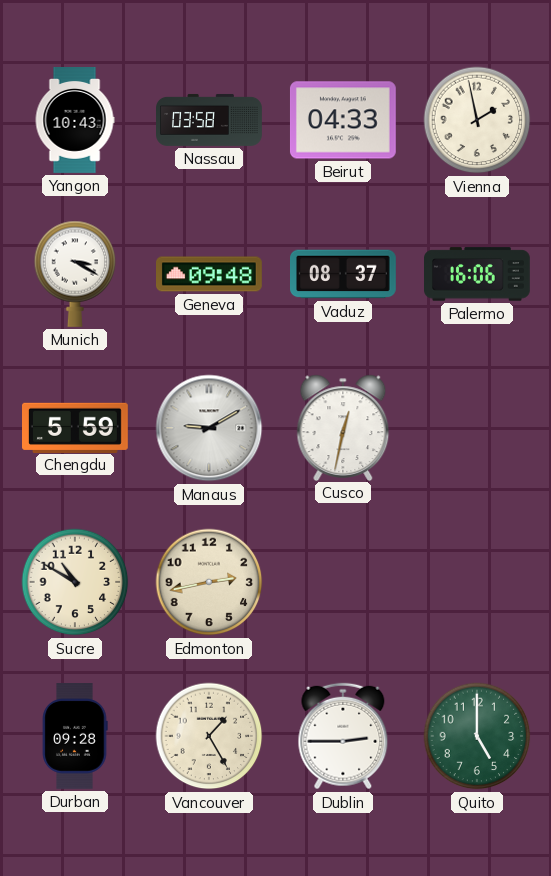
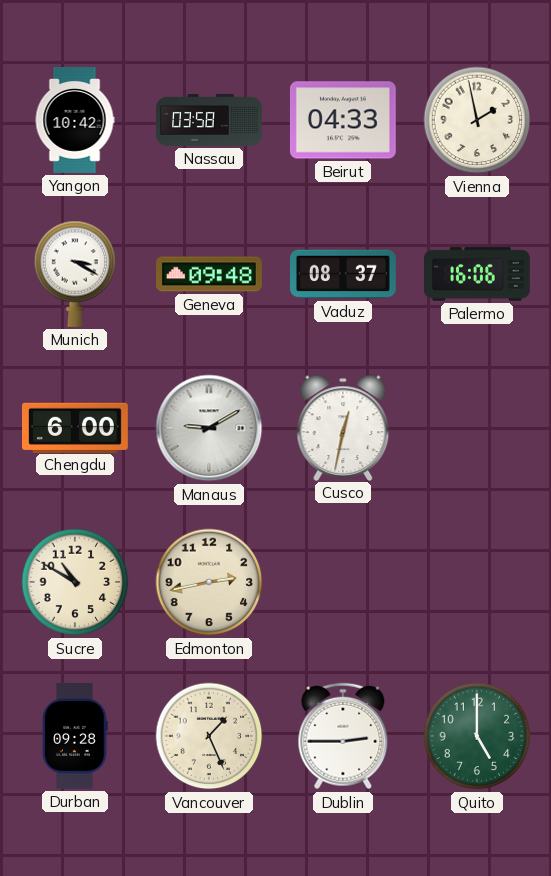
Yangon: 10:43 -> 10:42 (75, 121)
Chengdu: 5:59 -> 6:00 (76, 427)
Vancouver: 1:25 -> 1:26 (209, 736)
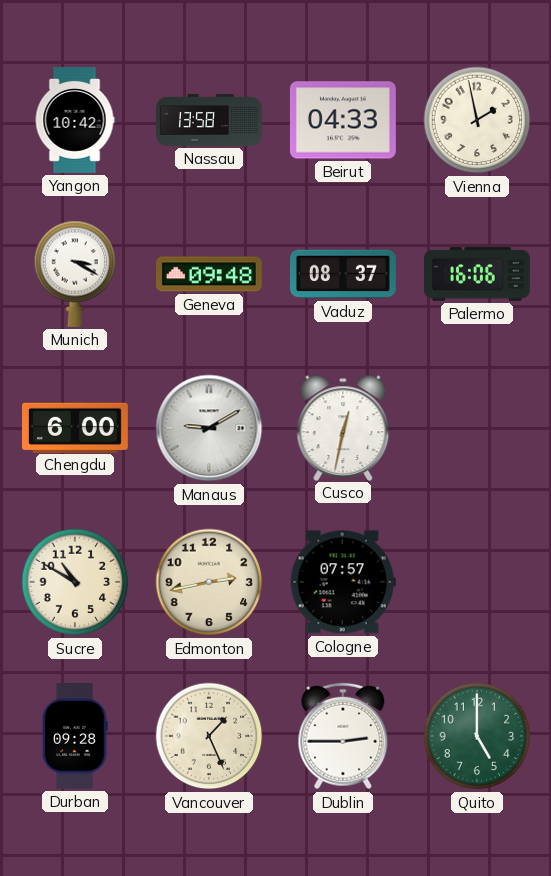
Nassau: 03:58 -> 13:58 (210, 120)
Cologne: none -> 07:57 (343, 582)
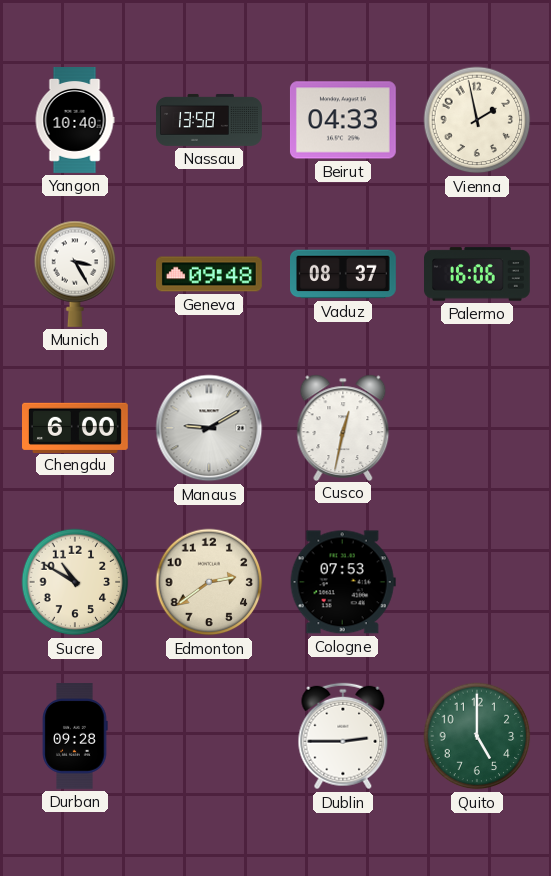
Yangon: 10:42 -> 10:40 (75, 121)
Munich: 3:20 -> 3:25 (75, 274)
Edmonton: 2:43 -> 2:39 (209, 582)
Cologne: 07:57 -> 07:53 (343, 582)
Vancouver: 1:26 -> none (209, 736)
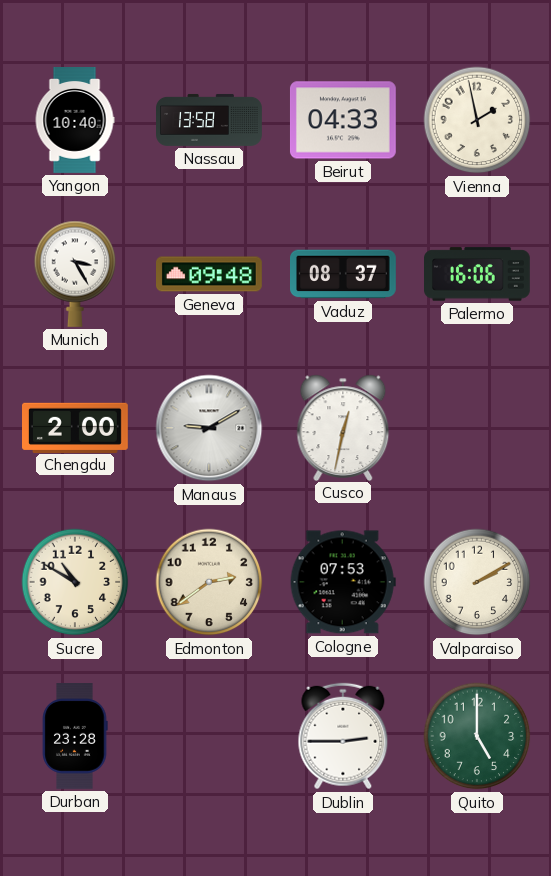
Chengdu: 6:00 -> 2:00 (76, 427)
Valparaiso: none -> 2:10 (477, 582)
Durban: 09:28 -> 23:28 (75, 737)
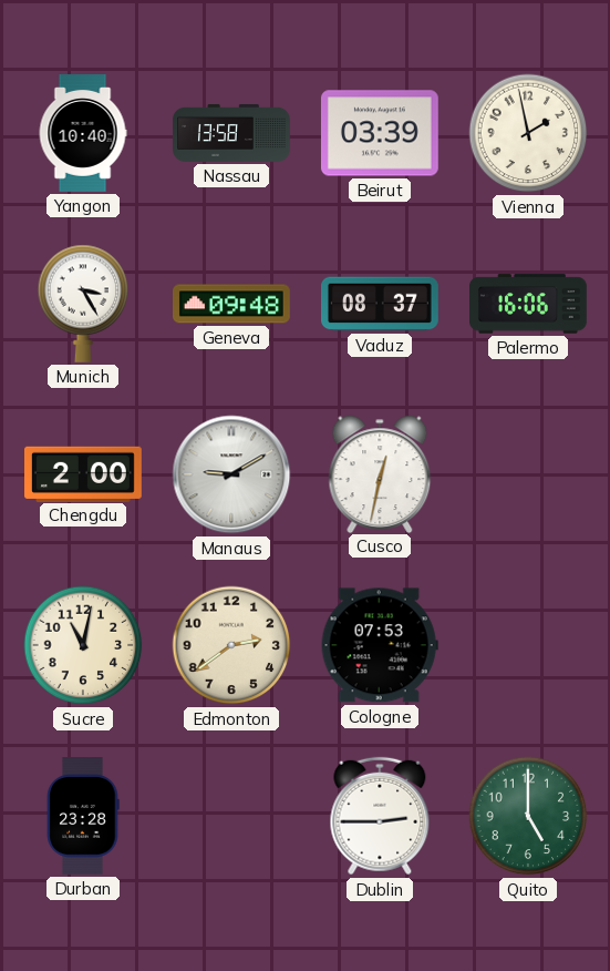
Beirut: 04:33 -> 03:39 (380, 133)
Sucre: 10:50 -> 11:02 (83, 645)
Valparaiso: 2:10 -> none (477, 582)
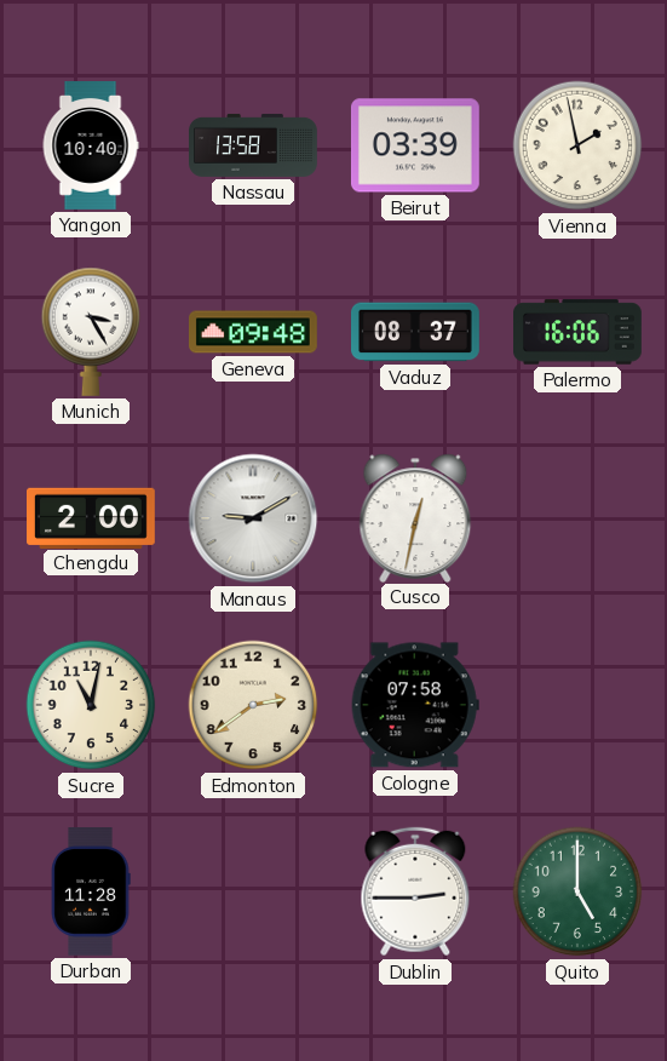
Cologne: 07:53 -> 07:58 (415, 705)
Durban: 23:28 -> 11:28 (91, 893)
